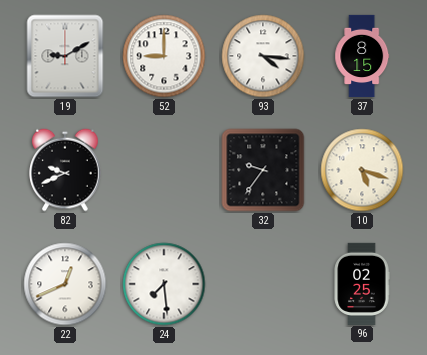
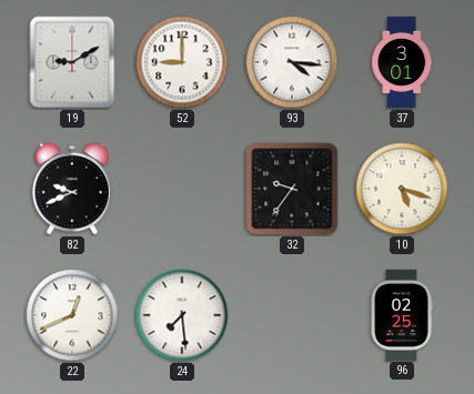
37: 8:15 -> 3:01 (402, 62)
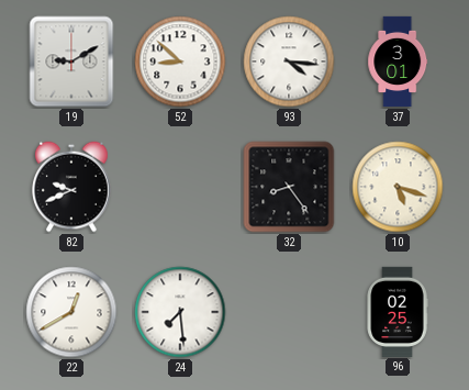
52: 9:00 -> 8:52 (180, 62)
32: 9:36 -> 8:24 (289, 187)
22: 12:41 -> 12:40 (71, 312)
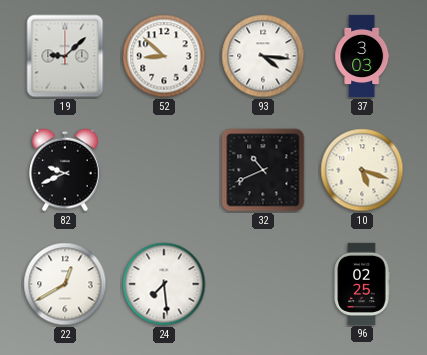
19: 9:10 -> 9:08 (65, 56)
37: 3:01 -> 3:03 (362, 56)
32: 8:24 -> 10:41 (263, 170)
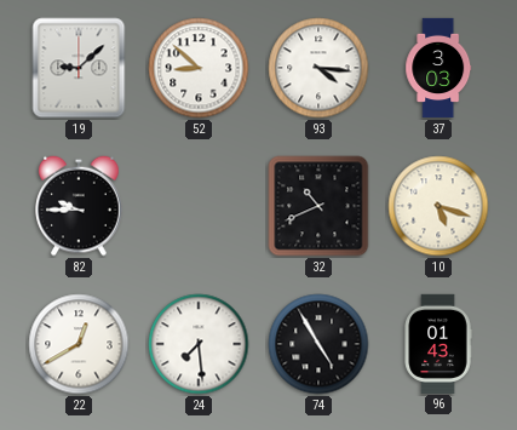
82: 9:41 -> 9:45 (79, 206)
74: none -> 4:55 (318, 344)
96: 02:25 -> 01:43 (438, 343)
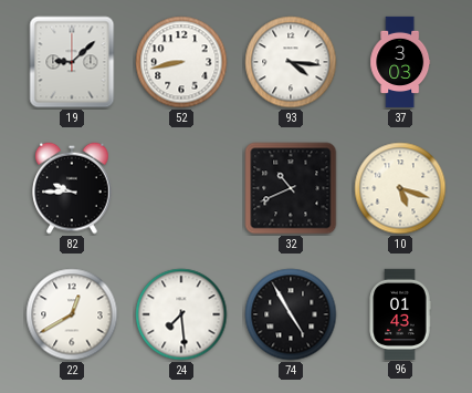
52: 8:52 -> 8:43 (181, 62)
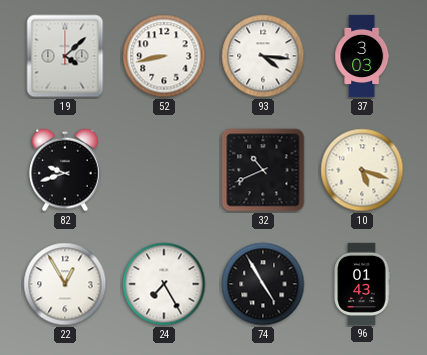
19: 9:08 -> 4:08 (65, 56)
82: 9:45 -> 9:42 (65, 170)
22: 12:40 -> 12:55 (65, 284)
24: 7:29 -> 7:25 (164, 284)
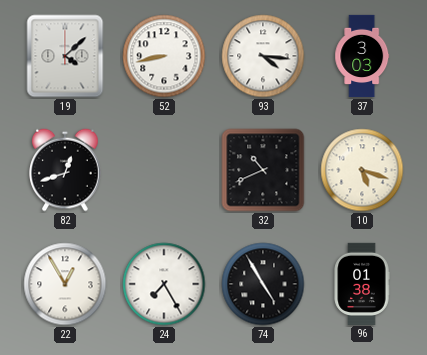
82: 9:42 -> 12:42 (65, 170)
96: 01:43 -> 01:38 (362, 283)
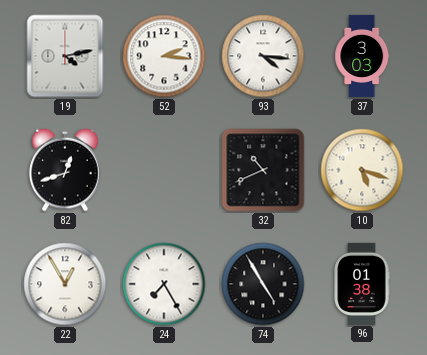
19: 4:08 -> 4:13 (65, 56)
52: 8:43 -> 2:16 (164, 56)
